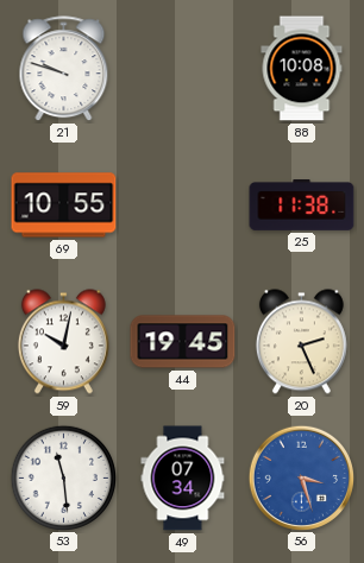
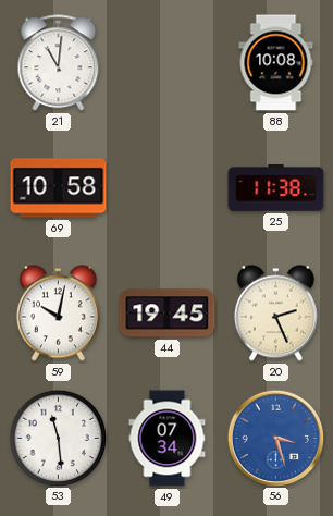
21: 9:48 -> 11:01 (59, 63)
69: 10:55 -> 10:58 (59, 188)
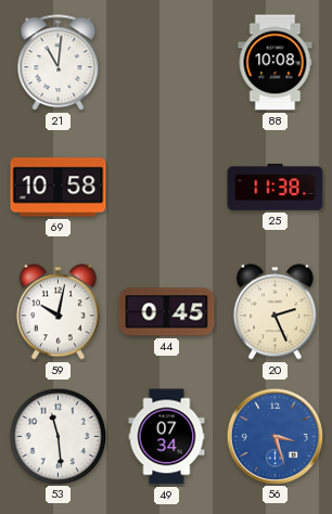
44: 19:45 -> 0:45 (167, 312)
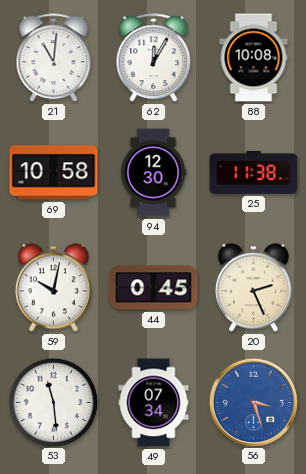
62: none -> 12:05 (154, 58)
94: none -> 12:30 (153, 173)
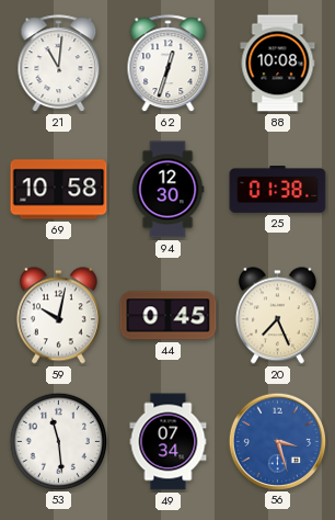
62: 12:05 -> 12:33 (169, 64)
25: 11:38 -> 01:38 (278, 190)
20: 2:26 -> 7:26 (277, 316)
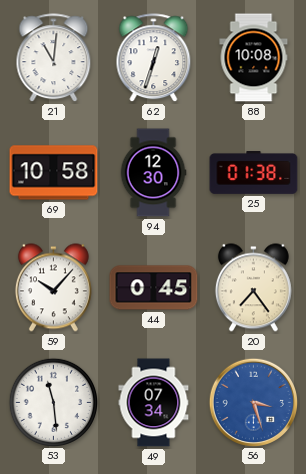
59: 10:02 -> 10:07 (53, 288)
20: 7:26 -> 7:24 (253, 288)
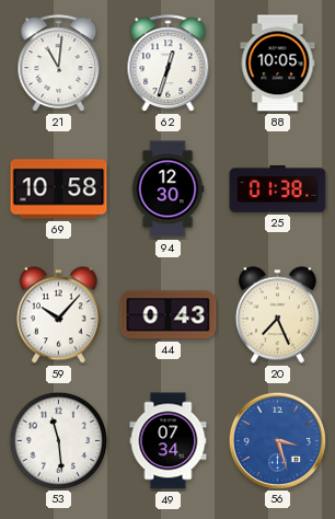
88: 10:08 -> 10:05 (278, 64)
44: 0:45 -> 0:43 (169, 315)
20: 7:24 -> 7:26 (277, 315)
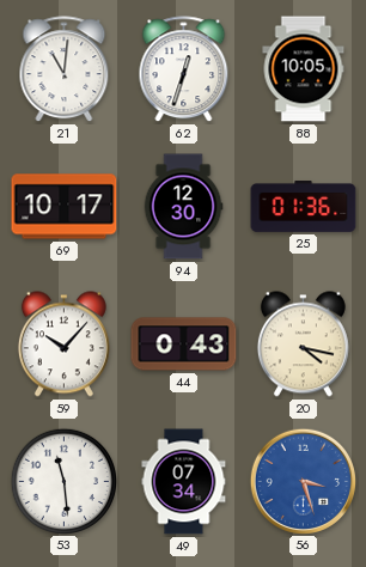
69: 10:58 -> 10:17 (65, 207)
25: 01:38 -> 01:36 (304, 207)
20: 7:26 -> 4:17 (303, 345)
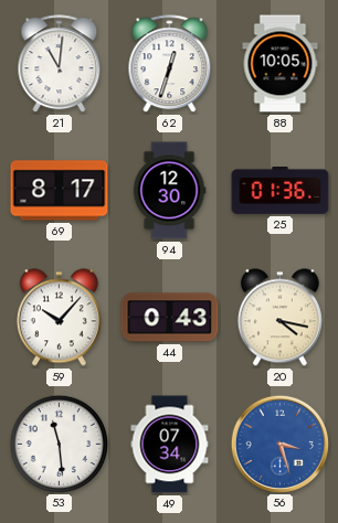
69: 10:17 -> 8:17 (60, 191)
